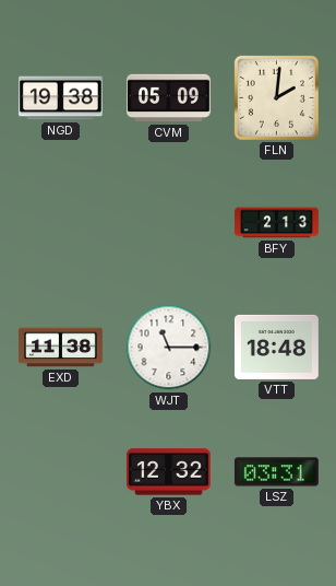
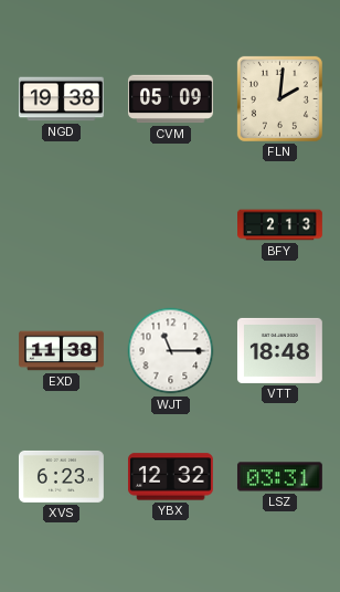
XVS: none -> 6:23 (61, 476)
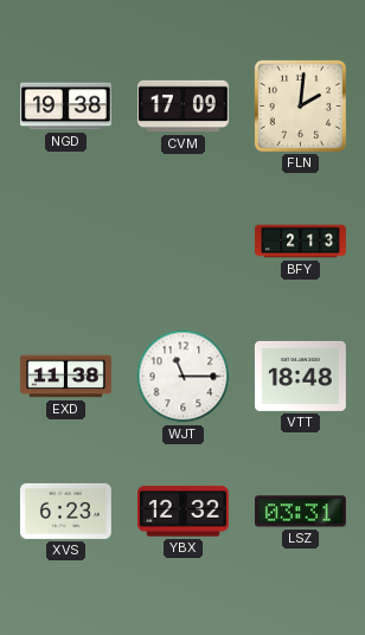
CVM: 05:09 -> 17:09 (184, 107)
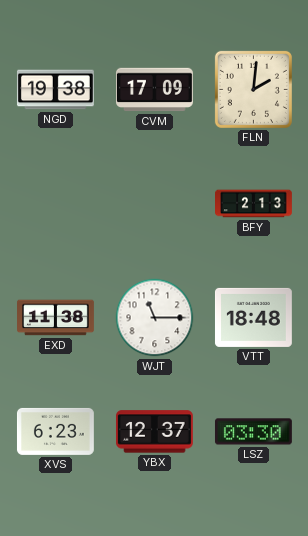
YBX: 12:32 -> 12:37 (154, 432)
LSZ: 03:31 -> 03:30 (253, 432)
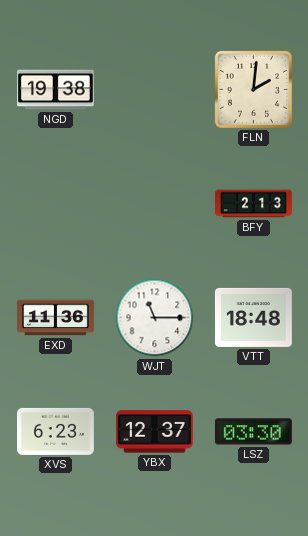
CVM: 17:09 -> none (155, 90)
EXD: 11:38 -> 11:36 (56, 318)
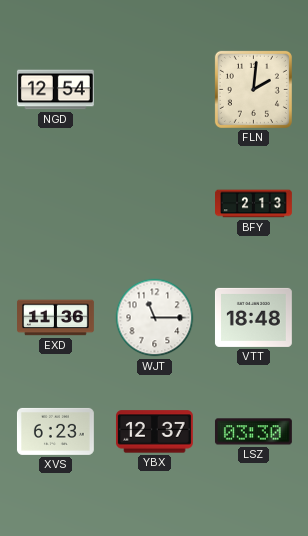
NGD: 19:38 -> 12:54 (55, 90)
